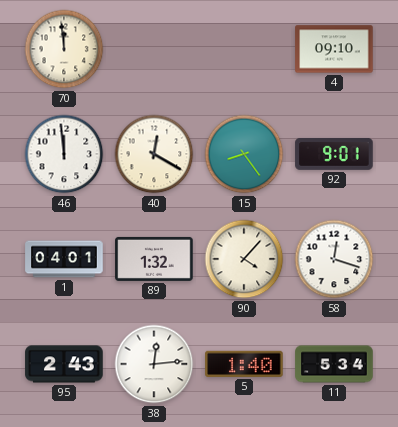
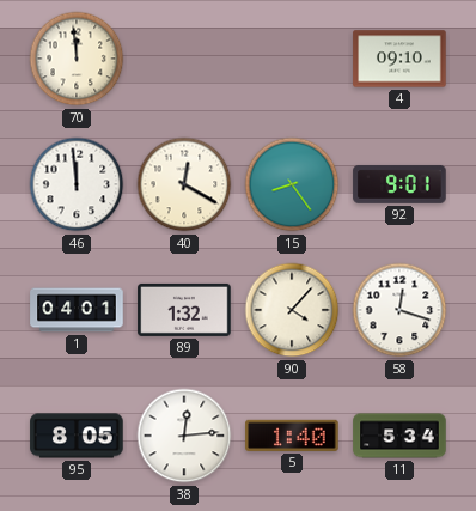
95: 2:43 -> 8:05 (77, 436)
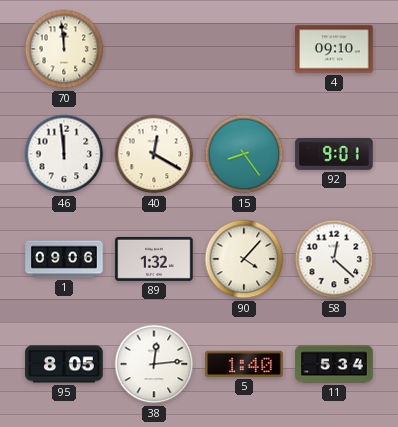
1: 04:01 -> 09:06 (64, 259)
58: 12:18 -> 12:22 (334, 259)
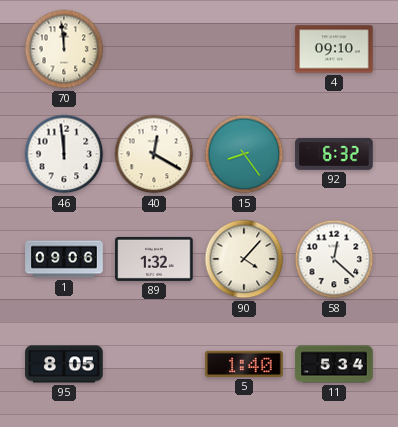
92: 9:01 -> 6:32 (334, 154)
38: 12:14 -> none (154, 364)
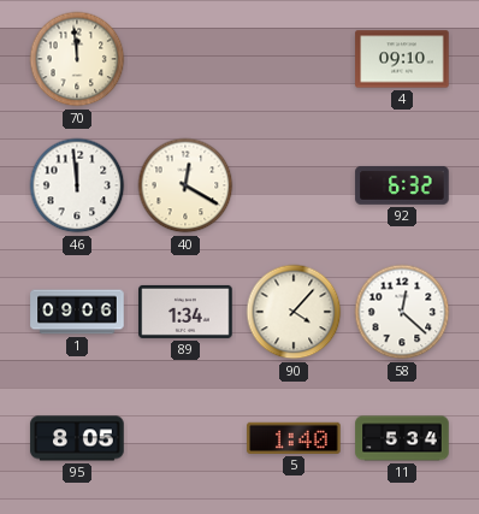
15: 8:24 -> none (244, 154)
89: 1:32 -> 1:34 (185, 312)
